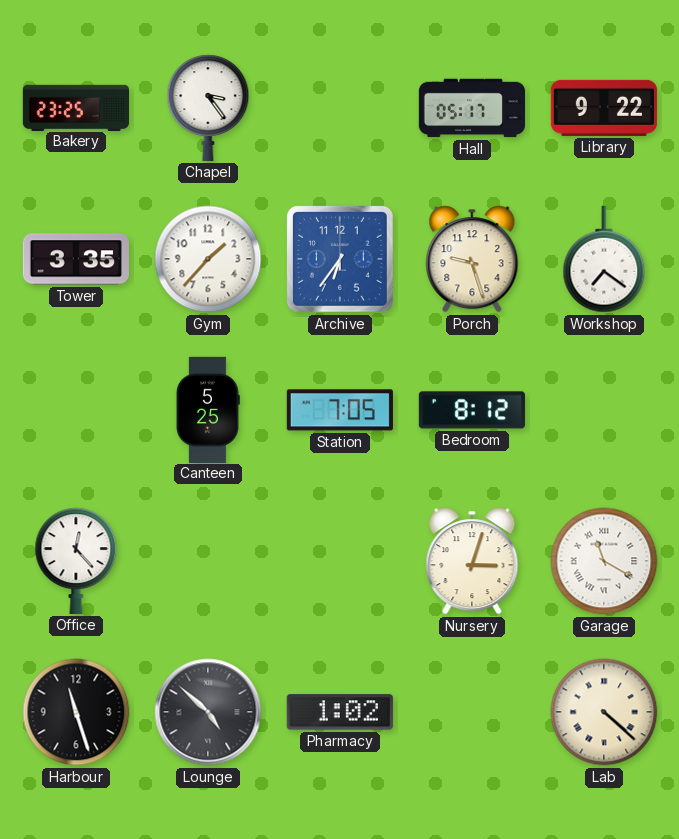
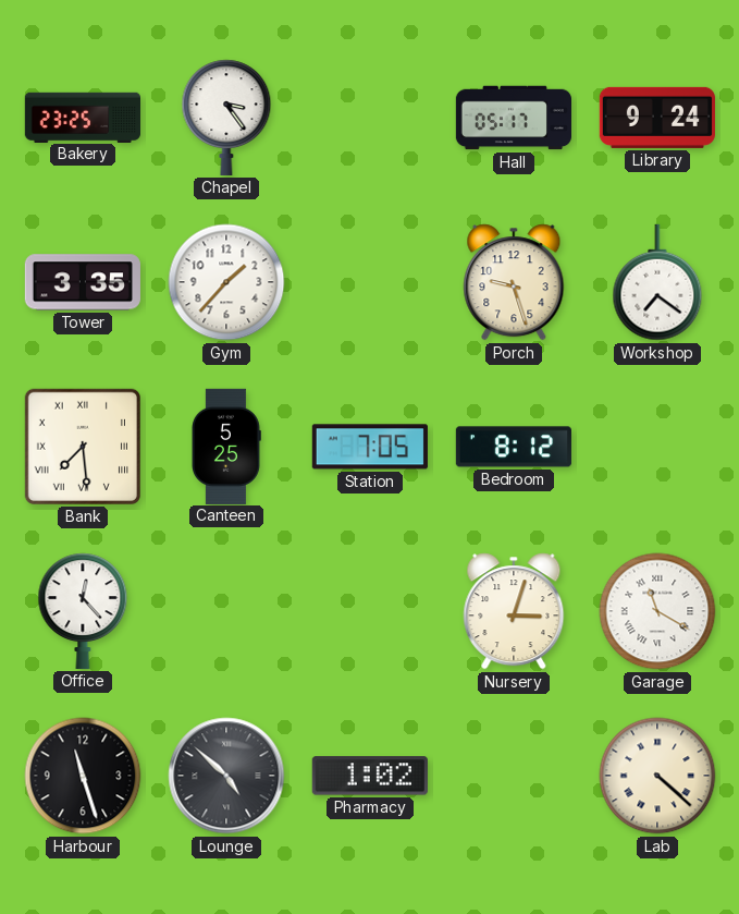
Library: 9:22 -> 9:24 (657, 118)
Archive: 6:36 -> none (340, 259)
Bank: none -> 7:29 (83, 447)
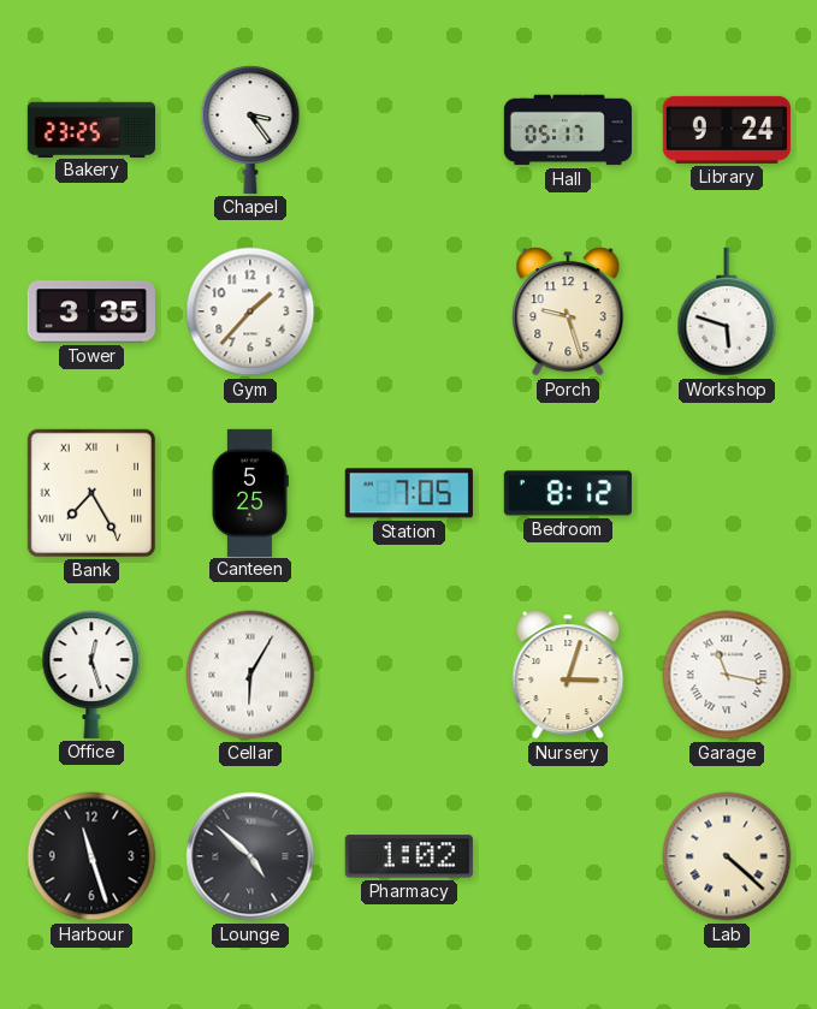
Workshop: 7:21 -> 5:48 (727, 311)
Bank: 7:29 -> 7:25 (91, 493)
Office: 12:23 -> 12:27 (91, 675)
Cellar: none -> 6:05 (250, 675)
Garage: 11:20 -> 11:17 (727, 675)
